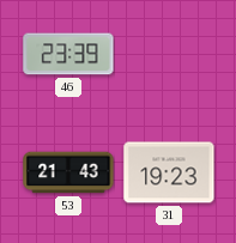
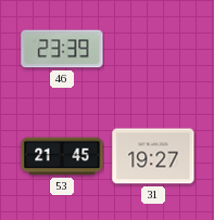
53: 21:43 -> 21:45 (62, 156)
31: 19:23 -> 19:27 (153, 156)
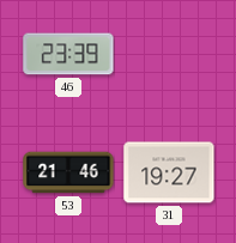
53: 21:45 -> 21:46 (68, 172)
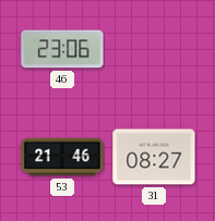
46: 23:39 -> 23:06 (62, 49)
31: 19:27 -> 08:27 (154, 157)
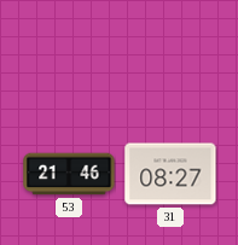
46: 23:06 -> none (62, 49)
